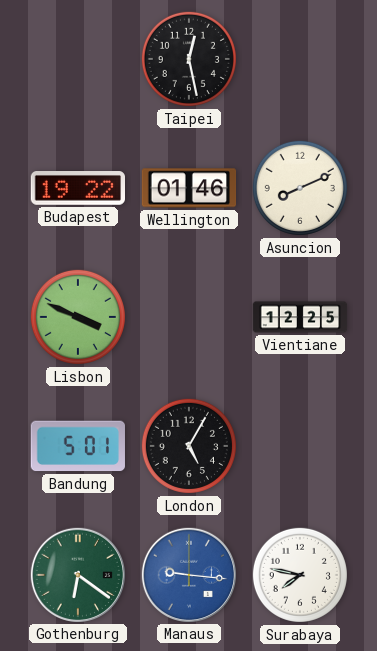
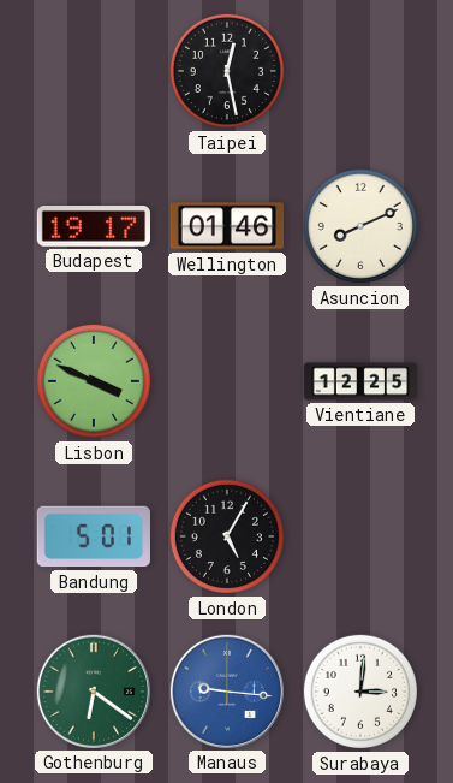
Budapest: 19:22 -> 19:17 (93, 227)
Surabaya: 7:47 -> 3:01 (360, 692)
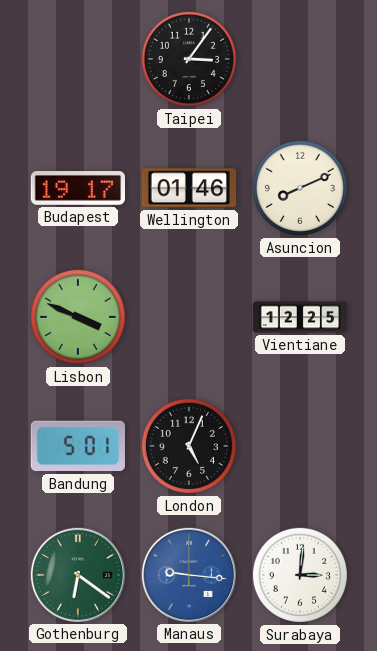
Taipei: 12:28 -> 3:06 (189, 59)
London: 5:05 -> 5:04 (189, 446)
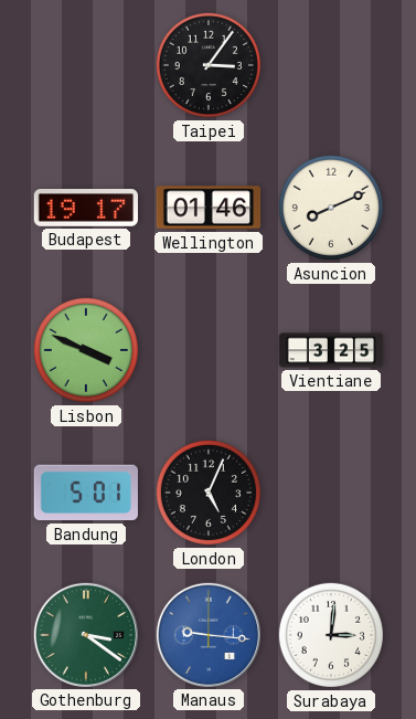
Vientiane: 12:25 -> 3:25 (331, 350)
Gothenburg: 6:21 -> 3:21 (85, 634)
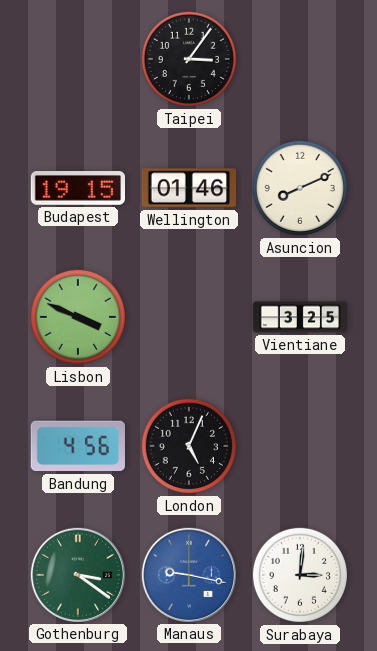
Budapest: 19:17 -> 19:15 (77, 189)
Bandung: 5:01 -> 4:56 (78, 446)
Manaus: 9:16 -> 9:17 (188, 574)
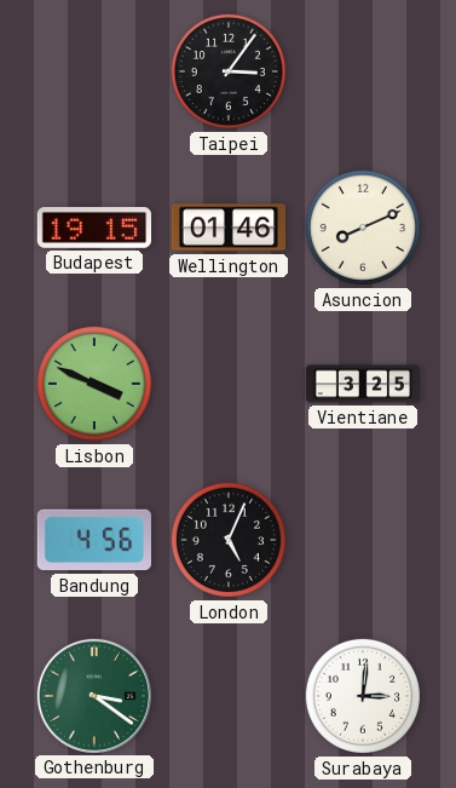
Manaus: 9:17 -> none (188, 574)
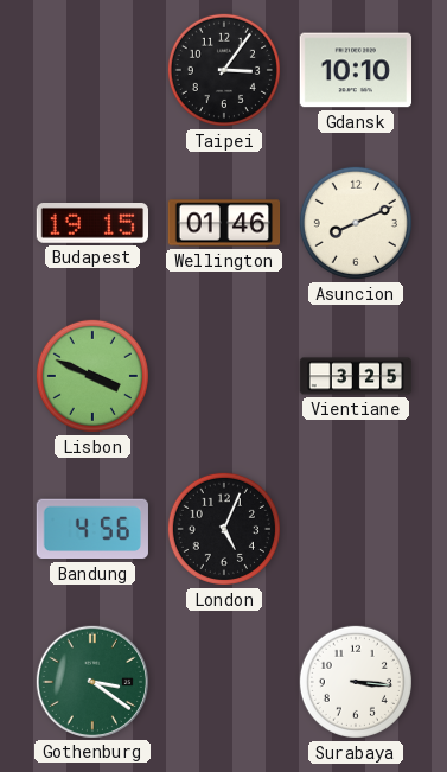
Gdansk: none -> 10:10 (355, 70)
Surabaya: 3:01 -> 3:16 (356, 682)
